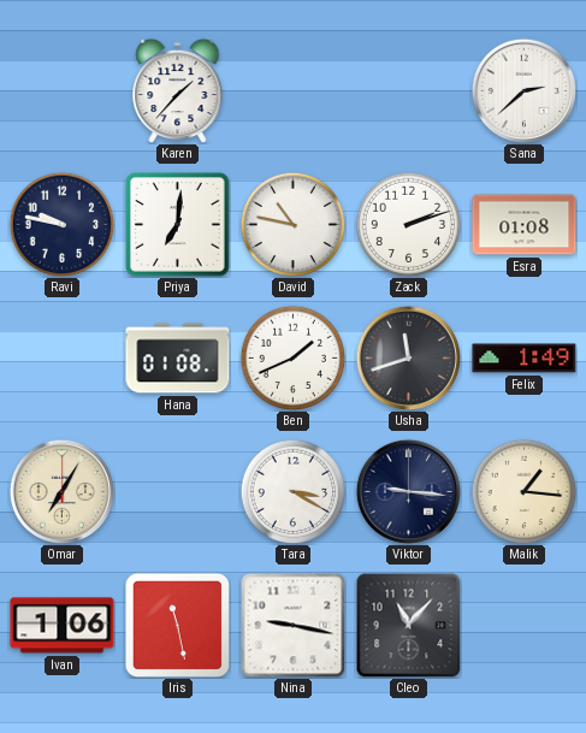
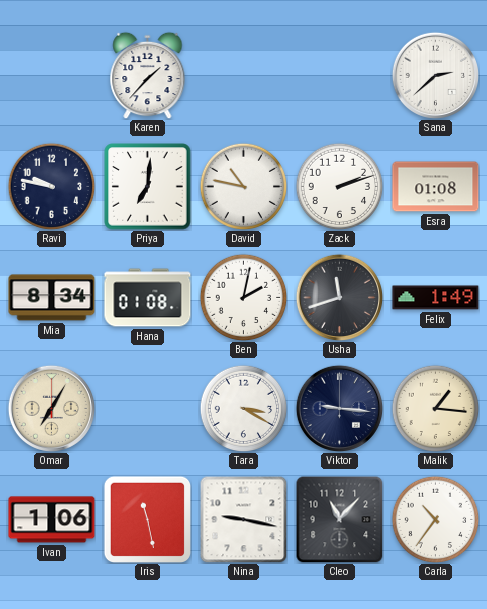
Mia: none -> 8:34 (52, 298)
Ben: 1:41 -> 2:02 (243, 297)
Carla: none -> 10:36 (435, 519)
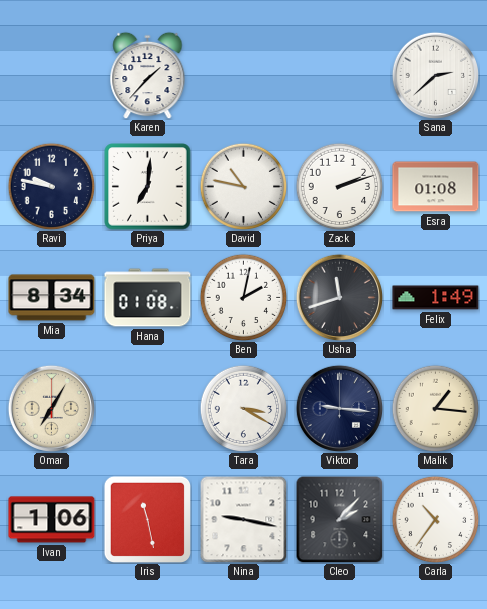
Cleo: 11:07 -> 2:07 (339, 519)
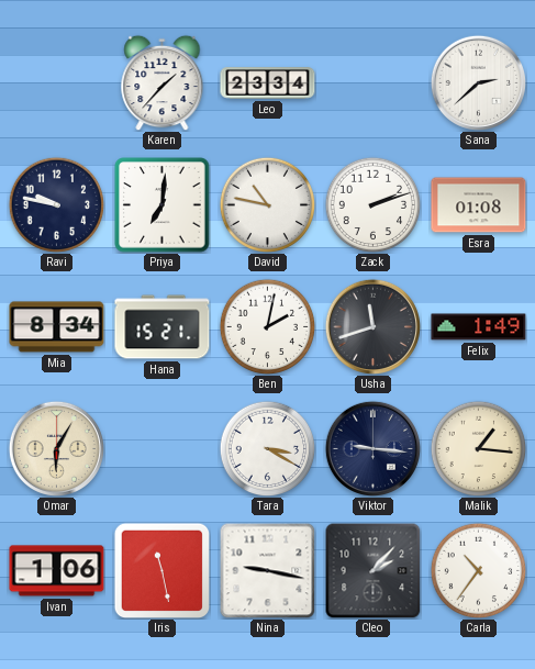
Leo: none -> 23:34 (268, 83)
Hana: 01:08 -> 15:21 (163, 327)
Omar: 7:05 -> 6:05 (56, 448)
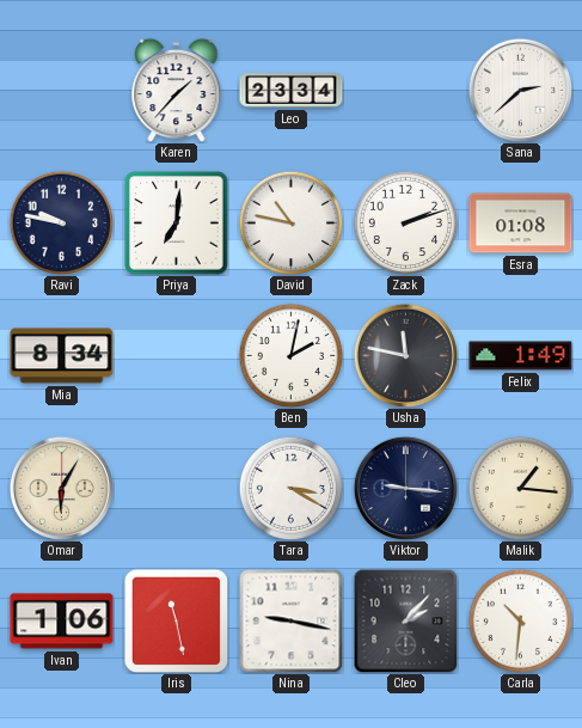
Hana: 15:21 -> none (163, 327)
Usha: 11:42 -> 11:47 (405, 355)
Carla: 10:36 -> 10:31 (520, 620)
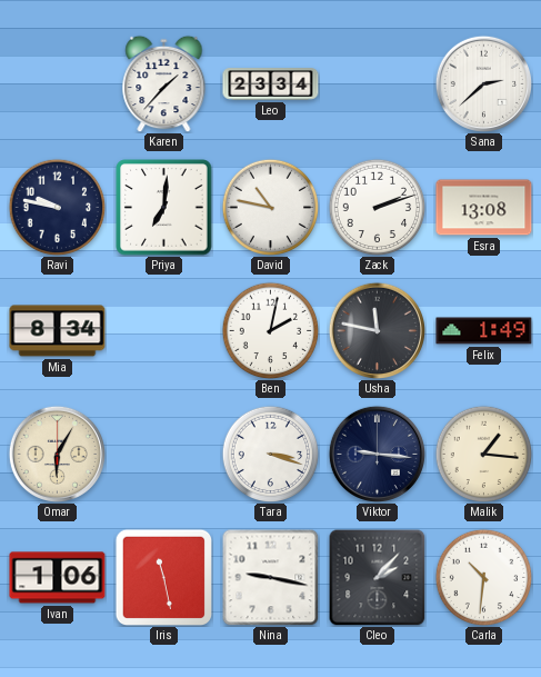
Esra: 01:08 -> 13:08 (484, 208)
Tara: 3:20 -> 3:18 (270, 454)
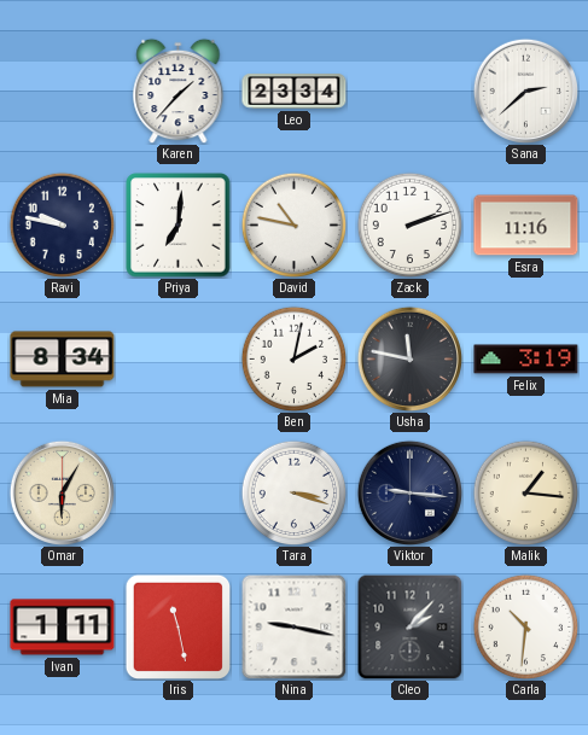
Esra: 13:08 -> 11:16 (526, 226)
Felix: 1:49 -> 3:19 (526, 360)
Ivan: 1:06 -> 1:11 (63, 628)
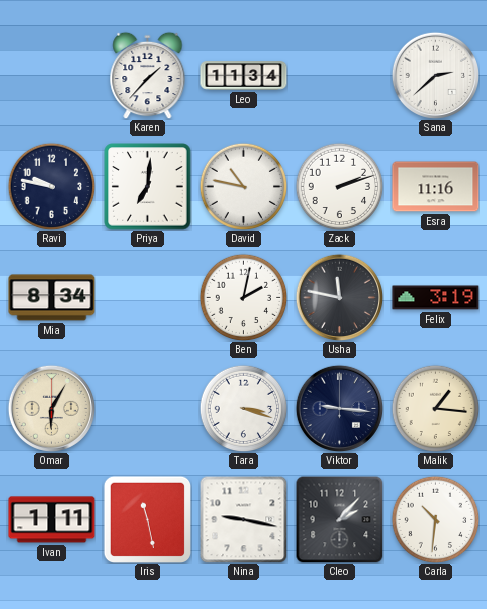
Leo: 23:34 -> 11:34 (244, 76)
